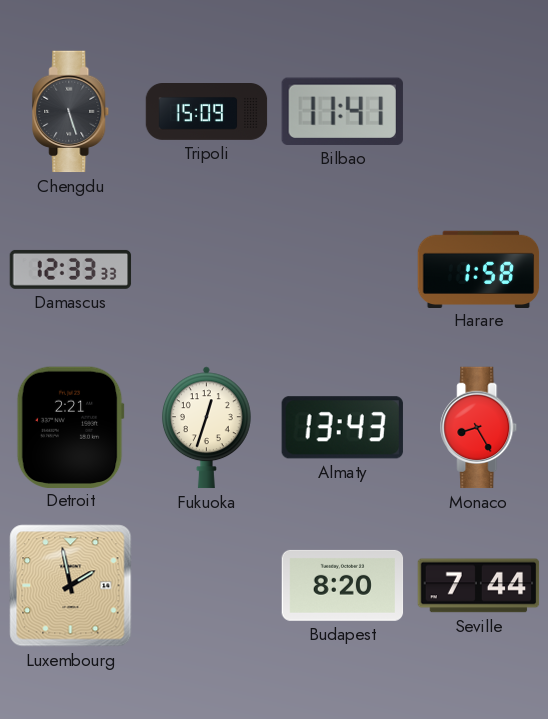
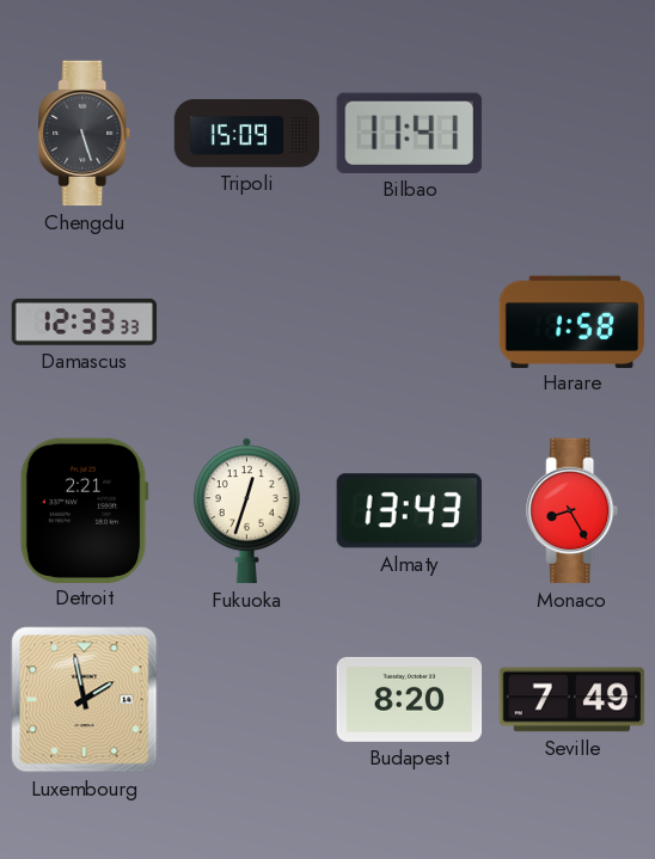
Seville: 7:44 -> 7:49 (573, 700)
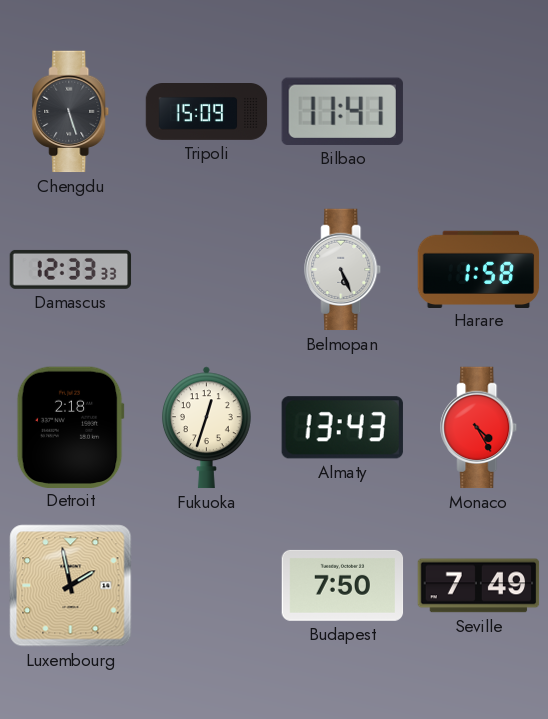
Belmopan: none -> 5:26 (343, 270)
Detroit: 2:21 -> 2:18 (70, 427)
Monaco: 8:25 -> 4:25 (479, 428)
Budapest: 8:20 -> 7:50 (343, 585)
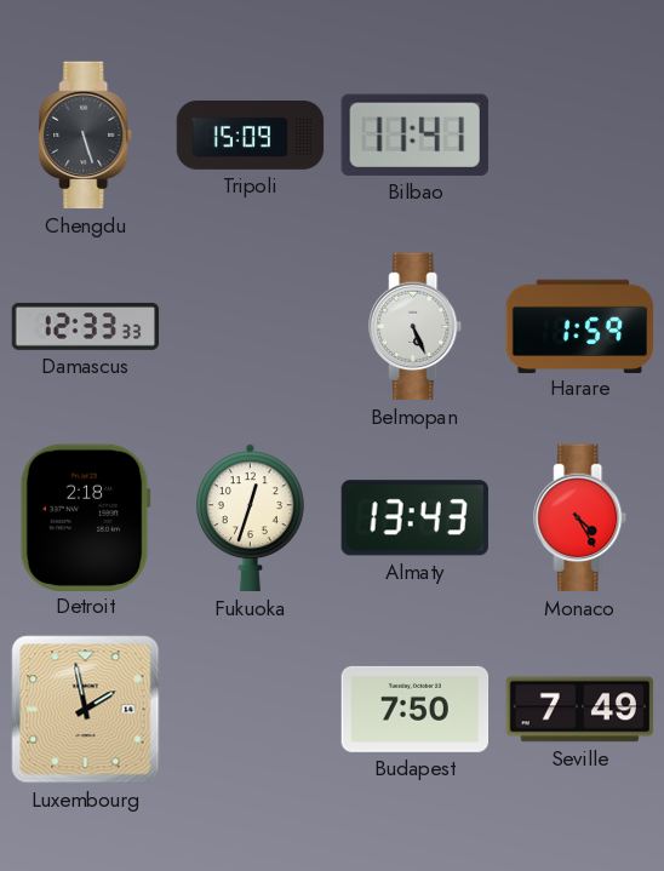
Harare: 1:58 -> 1:59 (580, 326)
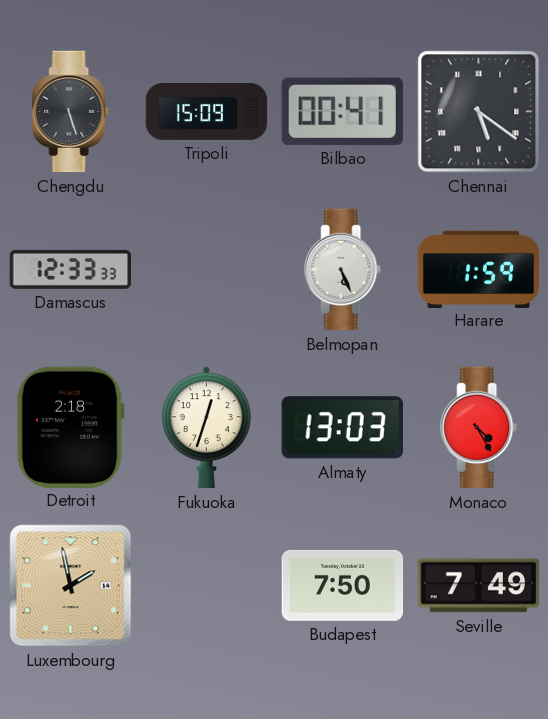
Bilbao: 11:41 -> 00:41 (342, 111)
Chennai: none -> 5:21 (479, 112)
Almaty: 13:43 -> 13:03 (342, 428)
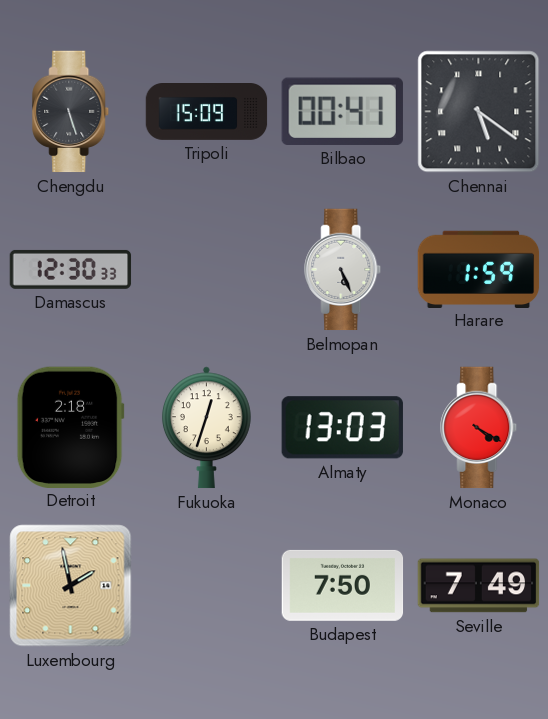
Damascus: 12:33 -> 12:30 (71, 269)
Monaco: 4:25 -> 4:20 (479, 428)
